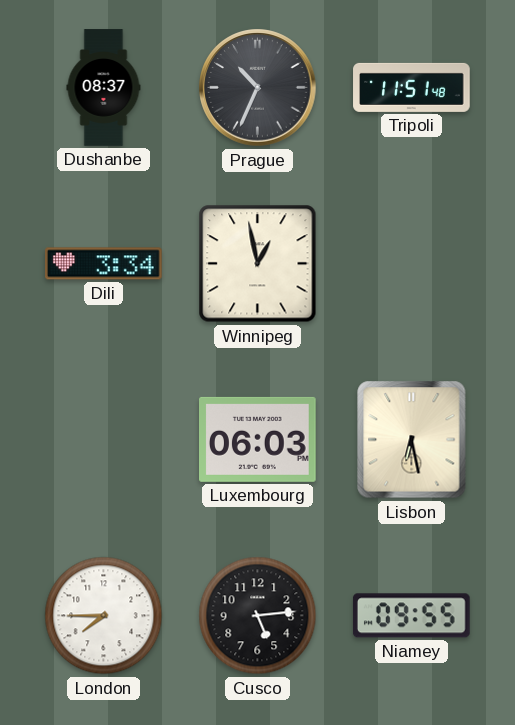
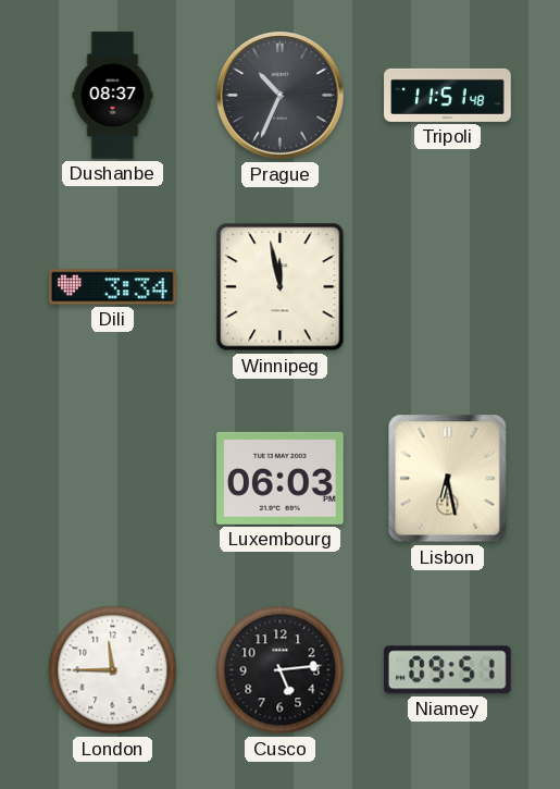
Winnipeg: 12:58 -> 11:58 (281, 287)
London: 7:45 -> 11:45 (113, 670)
Niamey: 09:55 -> 09:51 (447, 670)
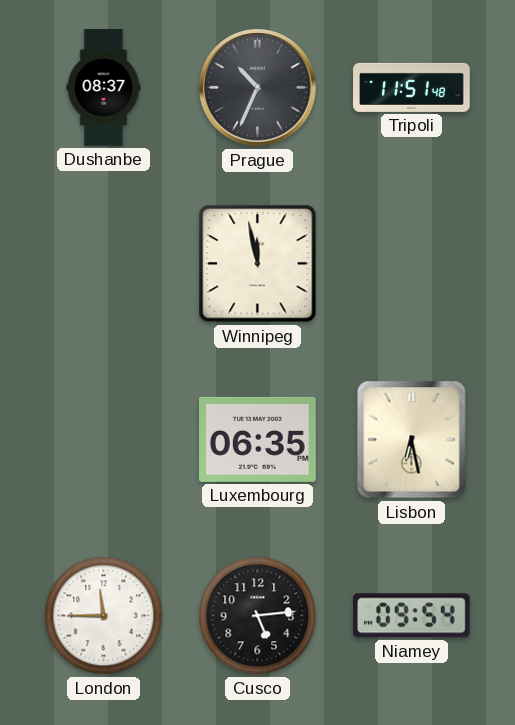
Dili: 3:34 -> none (113, 287)
Luxembourg: 06:03 -> 06:35 (258, 439)
Niamey: 09:51 -> 09:54 (411, 616)
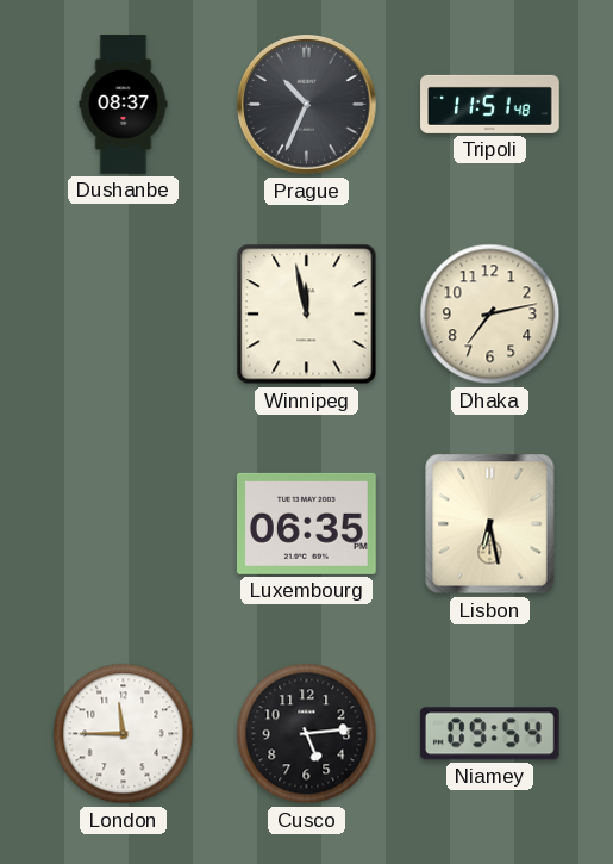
Dhaka: none -> 7:13 (490, 315)
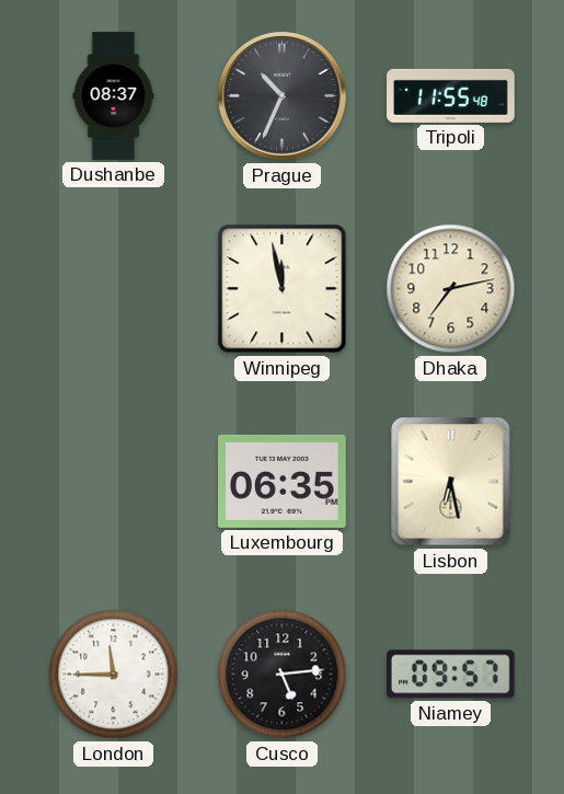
Tripoli: 11:51 -> 11:55 (451, 95)
Niamey: 09:54 -> 09:57 (450, 675)
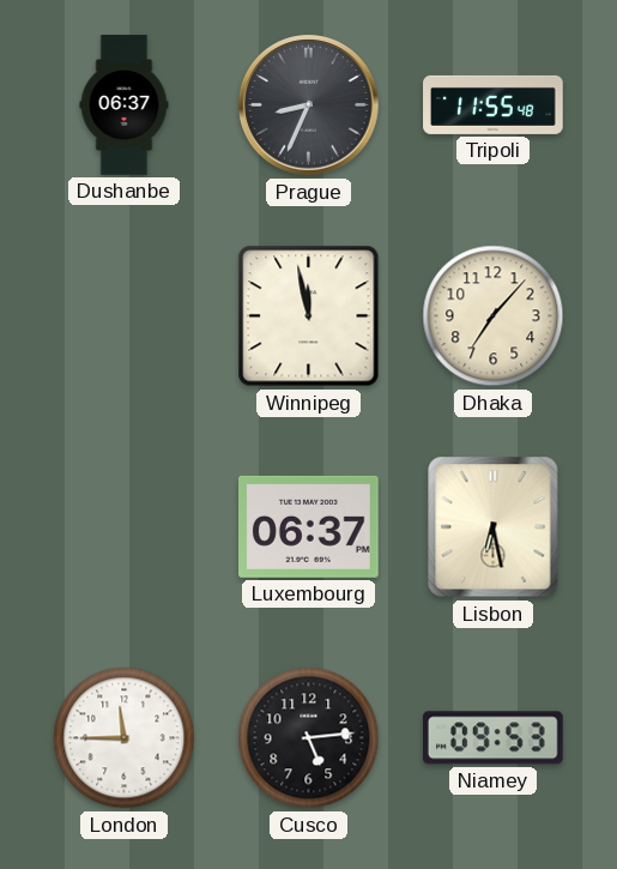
Dushanbe: 08:37 -> 06:37 (125, 105)
Prague: 10:34 -> 8:34 (309, 105)
Dhaka: 7:13 -> 7:07 (494, 316)
Luxembourg: 06:35 -> 06:37 (309, 526)
Niamey: 09:57 -> 09:53 (492, 738)
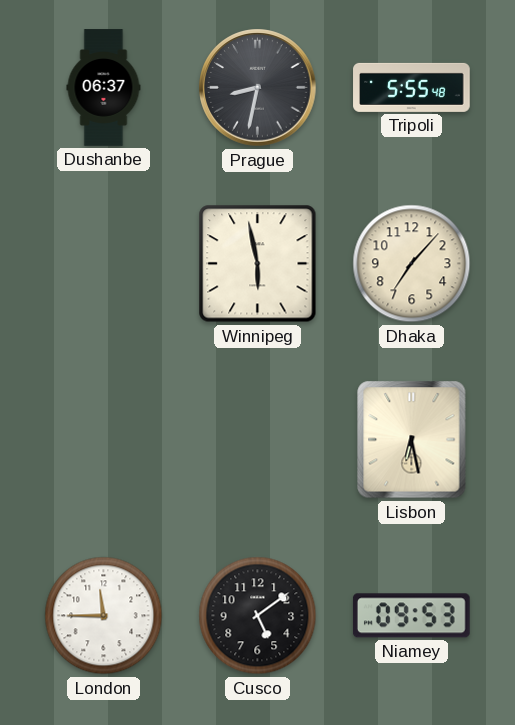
Prague: 8:34 -> 8:32 (258, 88)
Tripoli: 11:55 -> 5:55 (412, 87)
Winnipeg: 11:58 -> 5:58 (258, 264)
Luxembourg: 06:37 -> none (309, 526)
Cusco: 5:14 -> 5:09 (258, 616)
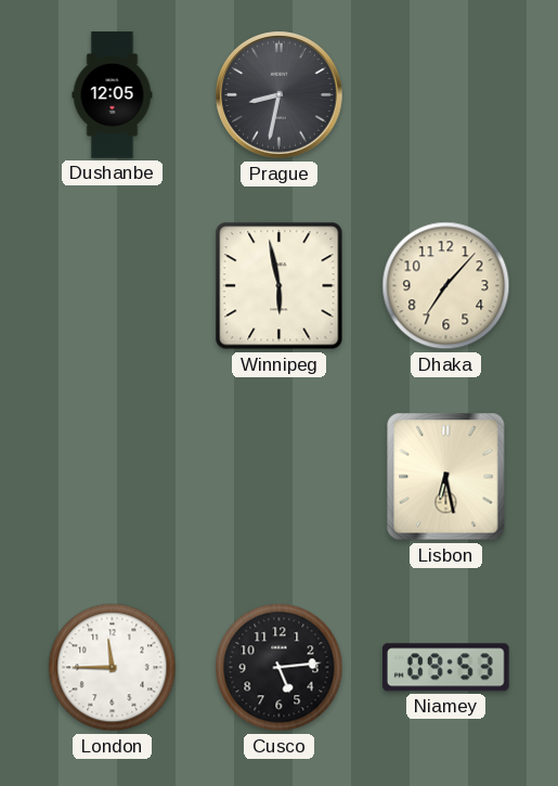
Dushanbe: 06:37 -> 12:05 (113, 95)
Tripoli: 5:55 -> none (412, 87)
Cusco: 5:09 -> 5:14 (280, 668)
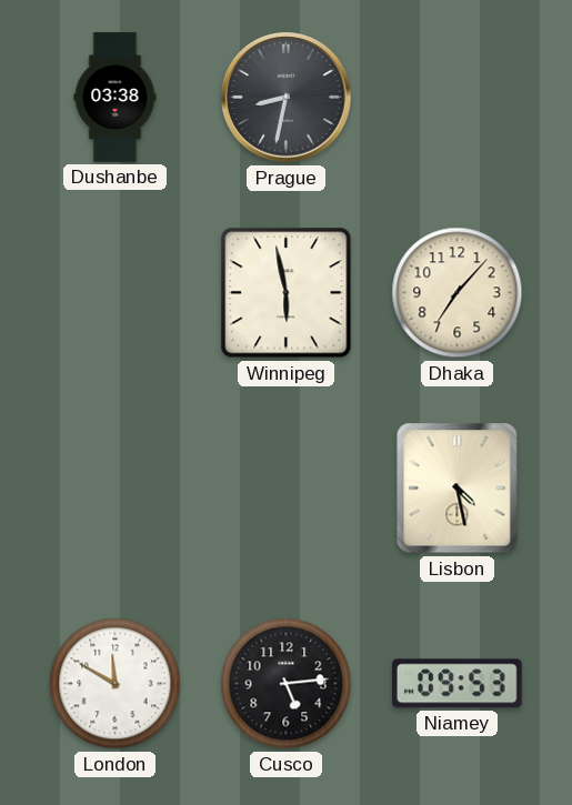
Dushanbe: 12:05 -> 03:38 (116, 98)
Lisbon: 6:28 -> 4:28 (458, 489)
London: 11:45 -> 11:50 (116, 684)
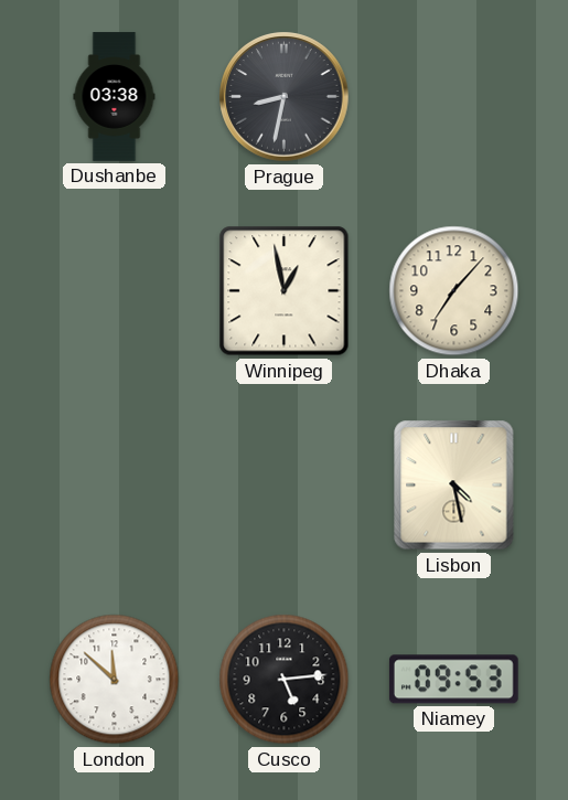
Winnipeg: 5:58 -> 12:58 (285, 291)
London: 11:50 -> 11:52 (115, 680)
